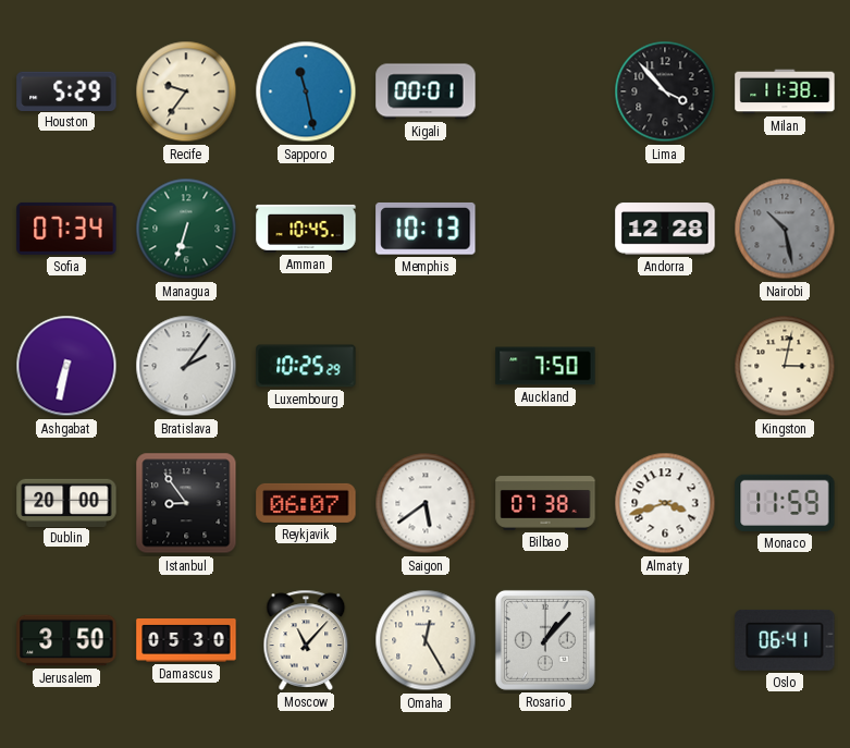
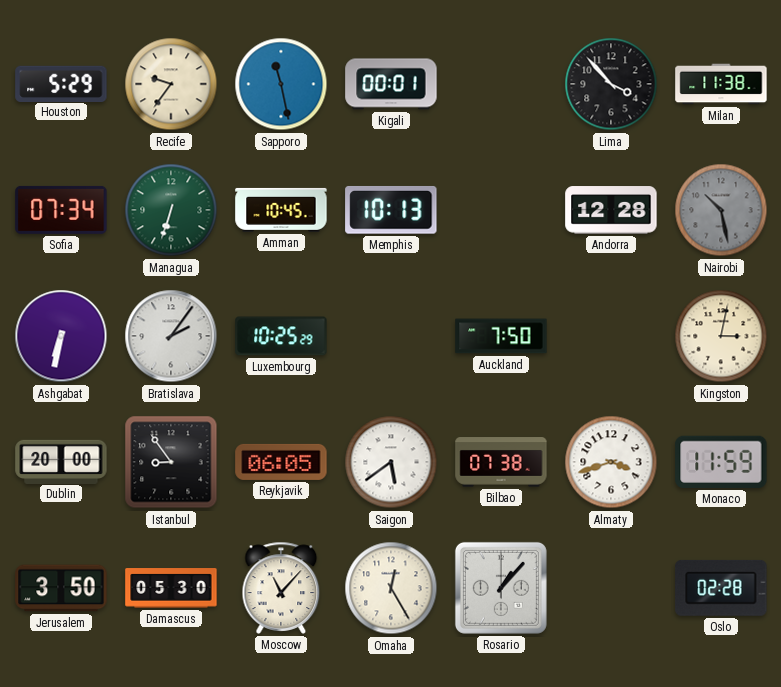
Reykjavik: 06:07 -> 06:05 (281, 462)
Oslo: 06:41 -> 02:28 (721, 588)
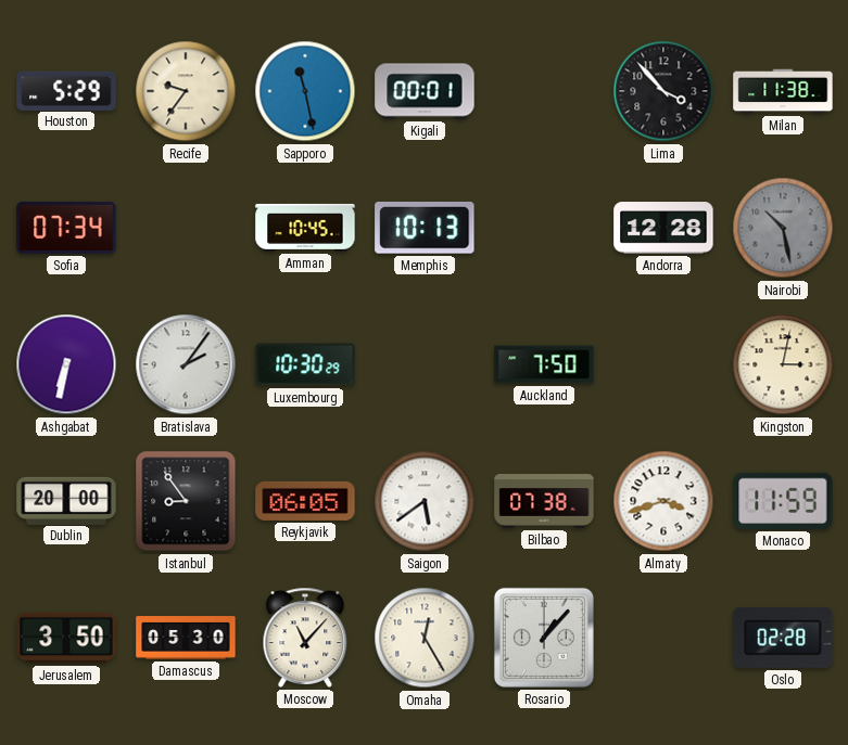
Managua: 6:33 -> none (171, 210)
Luxembourg: 10:25 -> 10:30 (305, 364)
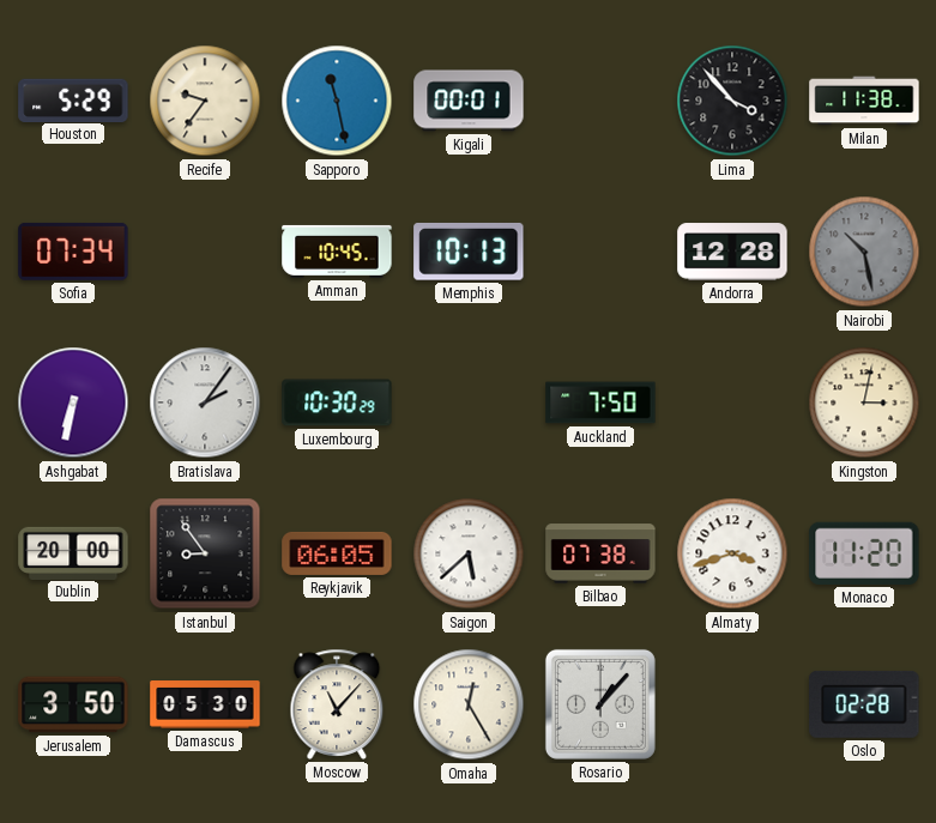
Saigon: 5:39 -> 5:38 (469, 553)
Monaco: 11:59 -> 11:20 (864, 553)
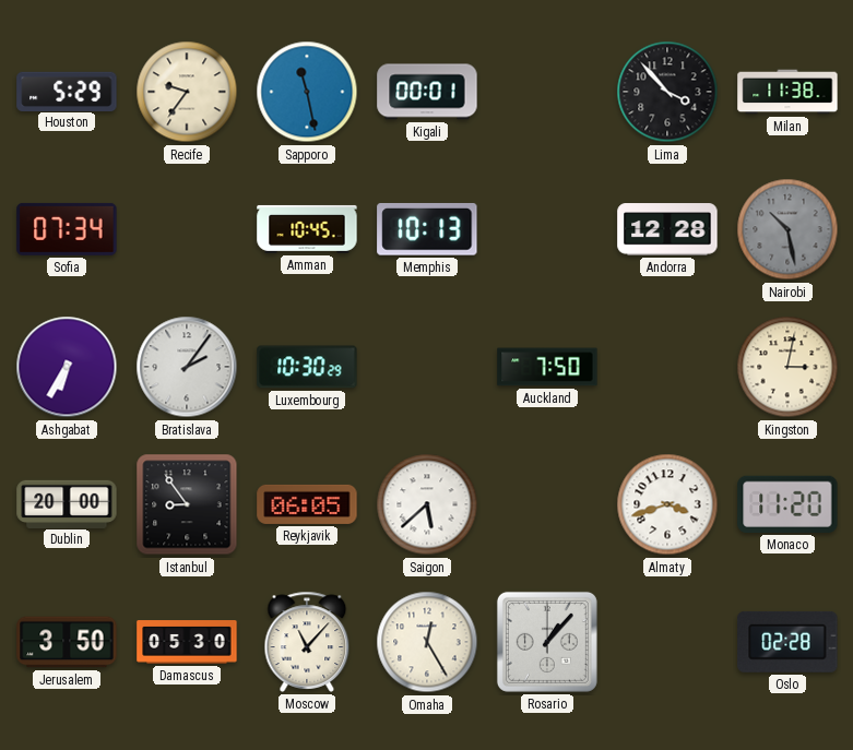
Ashgabat: 6:32 -> 6:35 (67, 367)
Bilbao: 07:38 -> none (600, 553)
